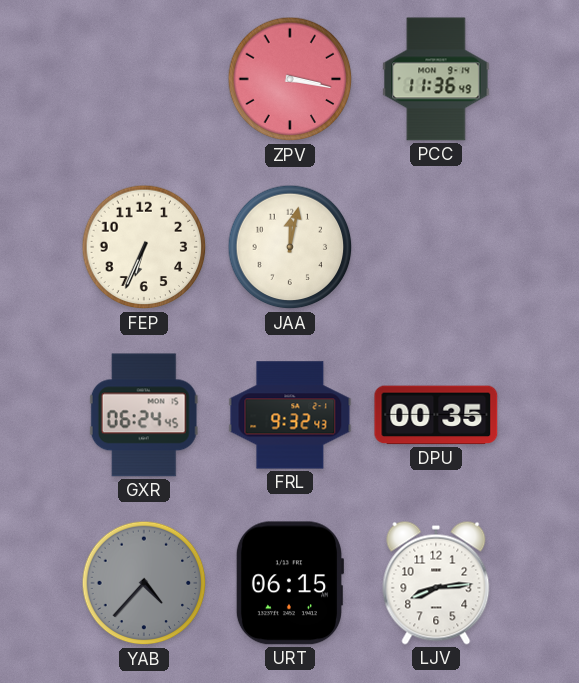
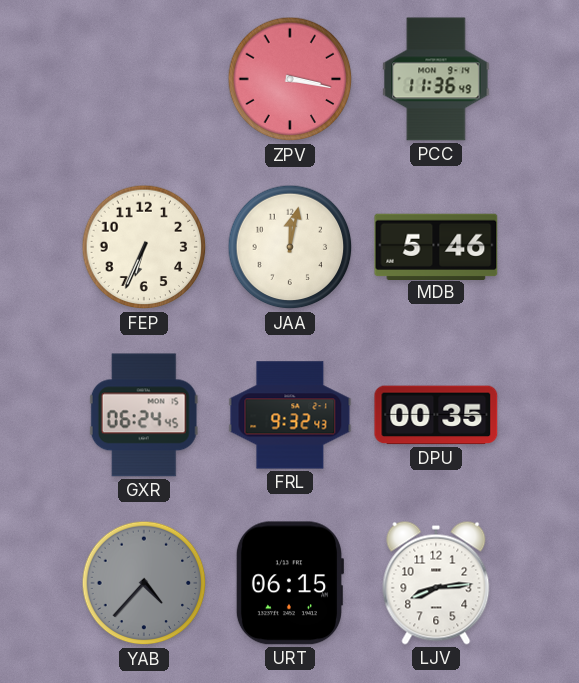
MDB: none -> 5:46 (436, 246)
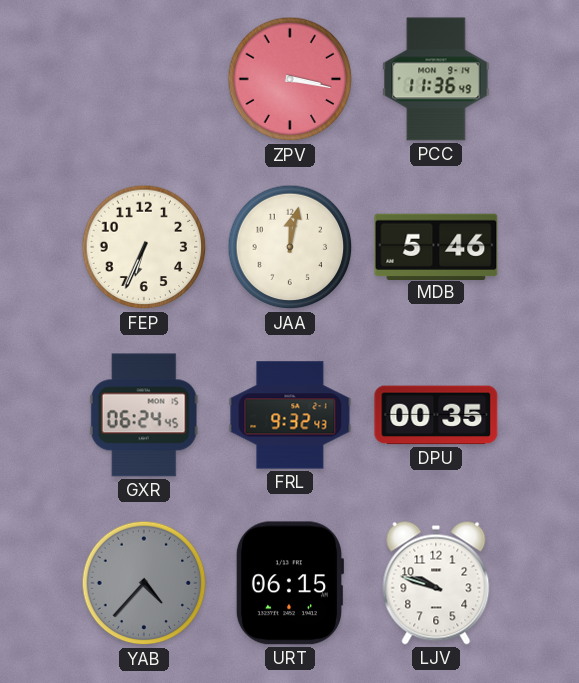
LJV: 8:14 -> 9:48 (436, 583)
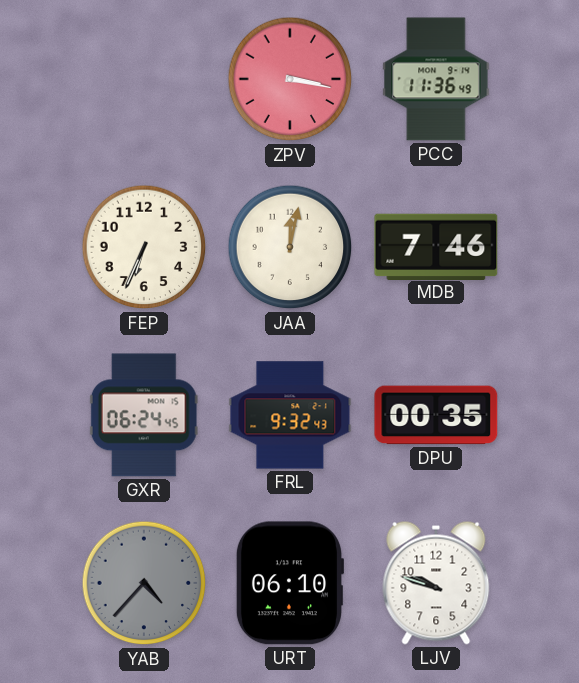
MDB: 5:46 -> 7:46 (436, 246)
URT: 06:15 -> 06:10 (290, 583)
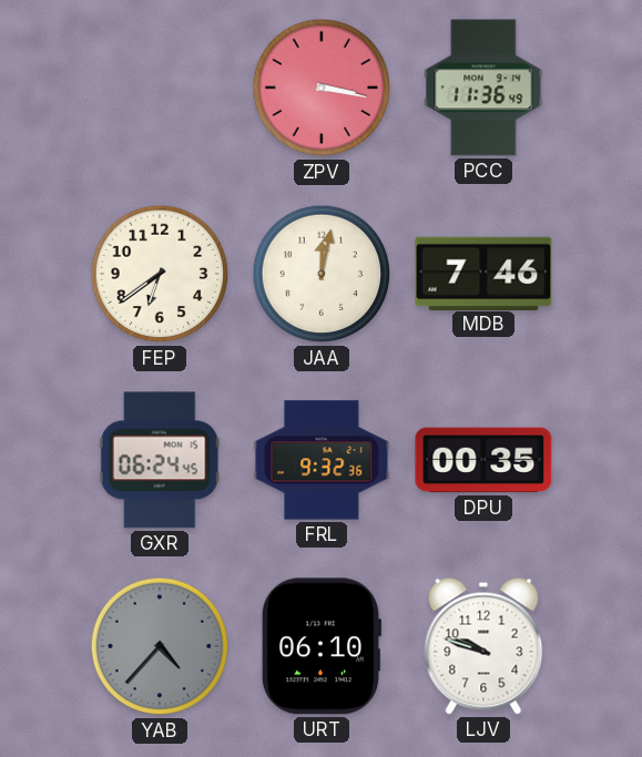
FEP: 6:34 -> 6:39 (160, 274)
FRL: 9:32:43 -> 9:32:36 (322, 460)
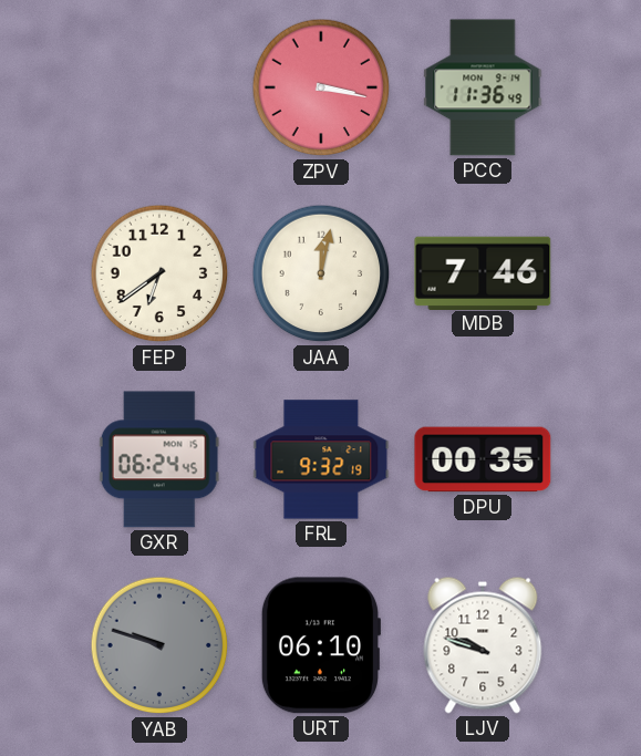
FRL: 9:32:36 -> 9:32:19 (321, 459)
YAB: 4:37 -> 9:48 (159, 645)
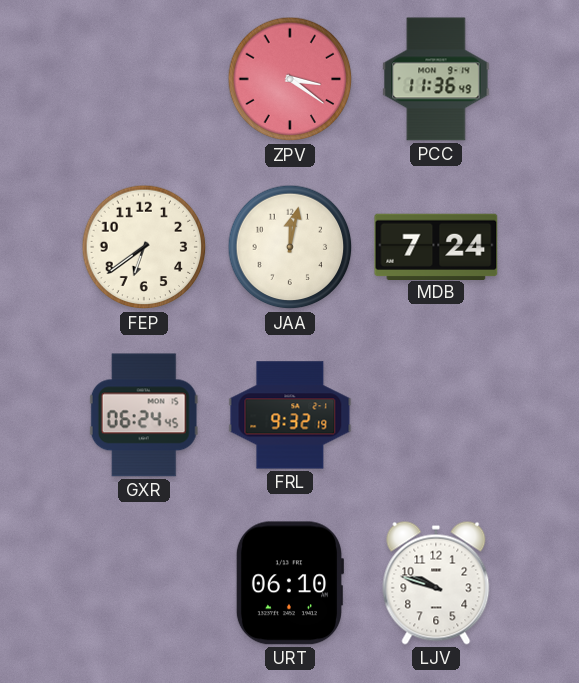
ZPV: 3:17 -> 3:21 (290, 79)
MDB: 7:46 -> 7:24 (436, 246)
DPU: 00:35 -> none (483, 459)
YAB: 9:48 -> none (159, 645)
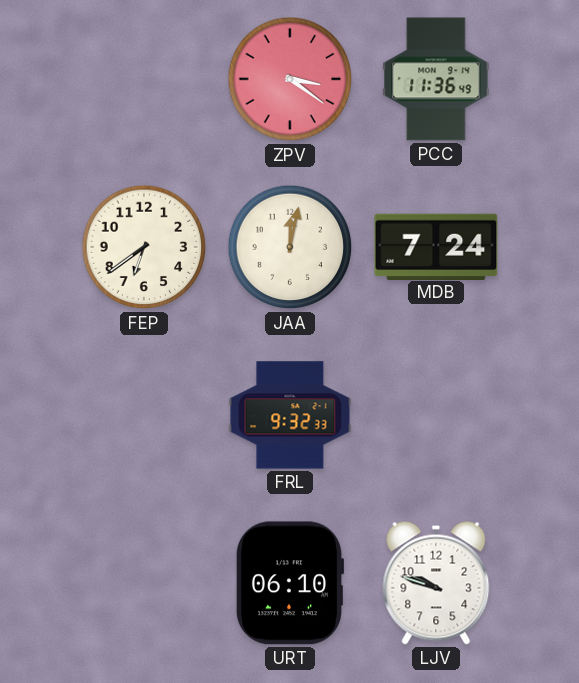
GXR: 06:24 -> none (144, 415)
FRL: 9:32:19 -> 9:32:33 (290, 415)
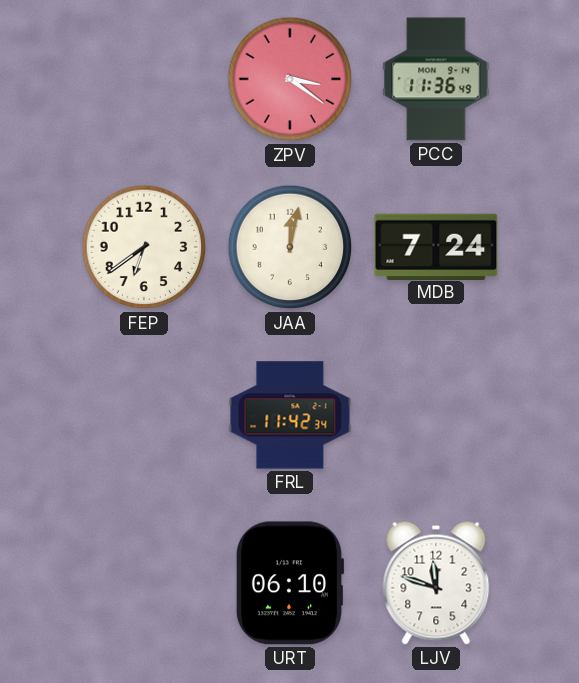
FRL: 9:32 -> 11:42 (290, 415)
LJV: 9:48 -> 11:48 (436, 583)
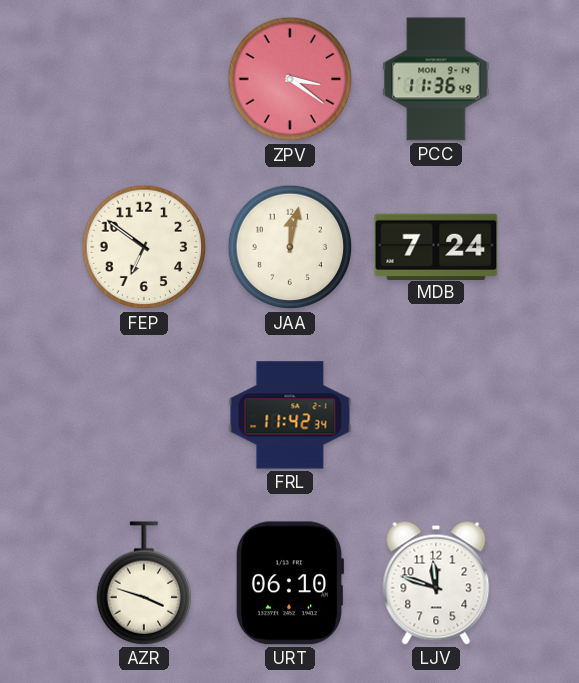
FEP: 6:39 -> 6:51 (144, 247)
AZR: none -> 3:48 (144, 583)
